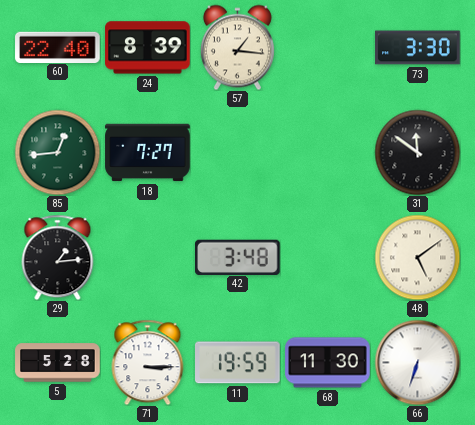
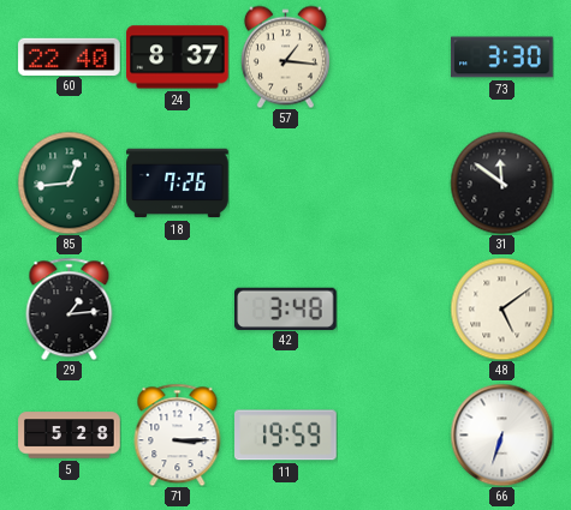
24: 8:39 -> 8:37 (178, 58)
18: 7:27 -> 7:26 (178, 184)
68: 11:30 -> none (328, 363)
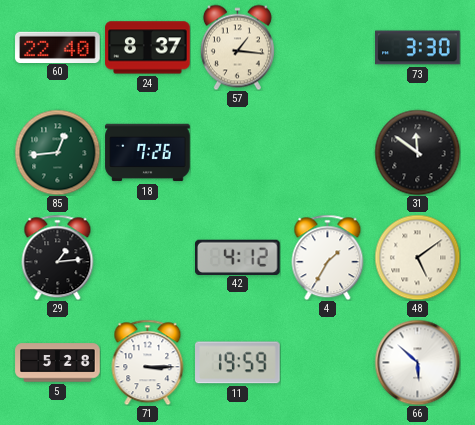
42: 3:48 -> 4:12 (238, 257)
4: none -> 1:35 (328, 257)
66: 6:33 -> 5:52 (417, 362)
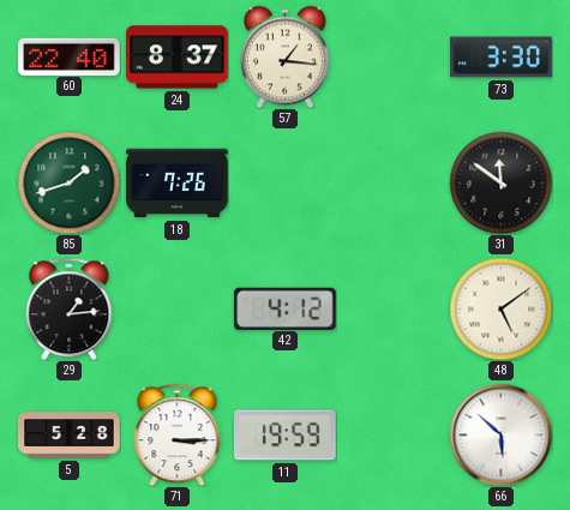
85: 12:44 -> 1:42 (68, 182)
4: 1:35 -> none (328, 257)
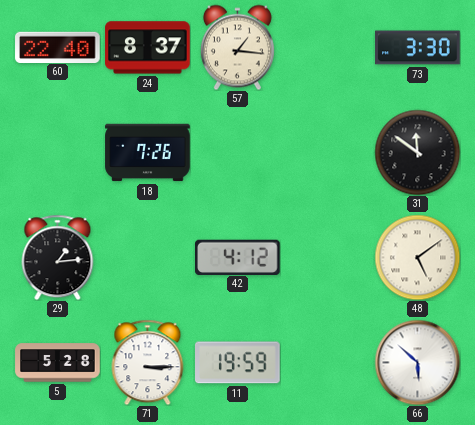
85: 1:42 -> none (68, 182)
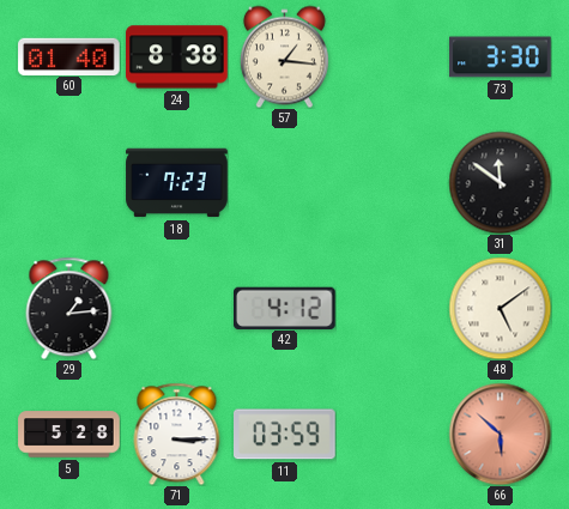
60: 22:40 -> 01:40 (69, 56)
24: 8:37 -> 8:38 (177, 57)
18: 7:26 -> 7:23 (177, 183)
11: 19:59 -> 03:59 (285, 435)
66 dial: white -> salmon (500, 434)
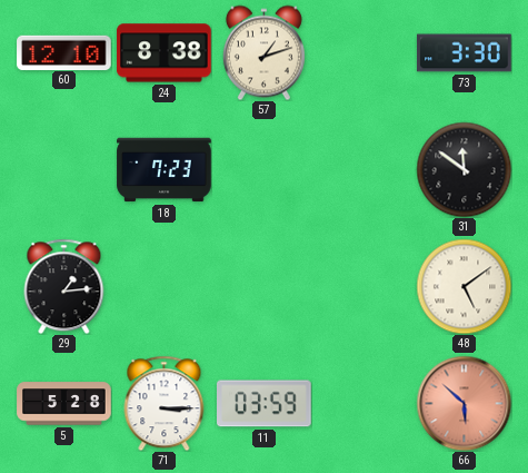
60: 01:40 -> 12:10 (64, 52)
57: 1:16 -> 1:12 (263, 52)
42: 4:12 -> none (285, 308)
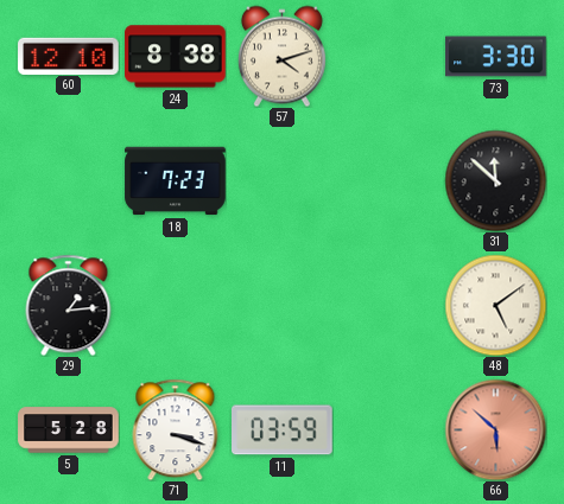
57: 1:12 -> 4:12 (281, 56)
31: 11:51 -> 11:52 (495, 180)
71: 3:15 -> 3:18 (176, 429)
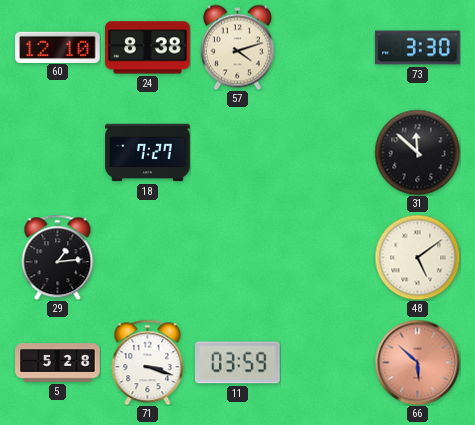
18: 7:23 -> 7:27 (148, 153)
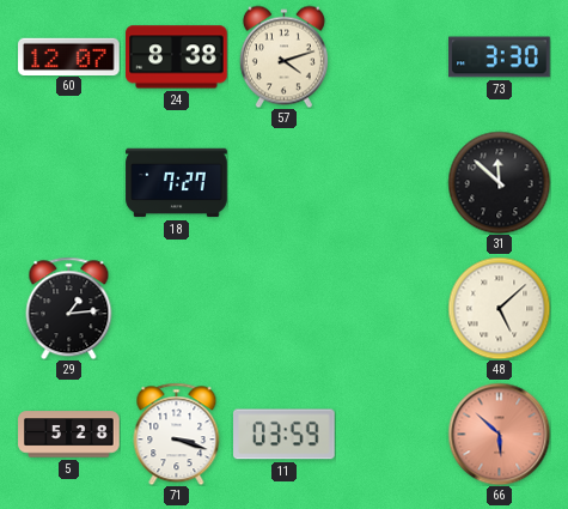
60: 12:10 -> 12:07 (69, 56)
48: 5:09 -> 5:08 (499, 308)
